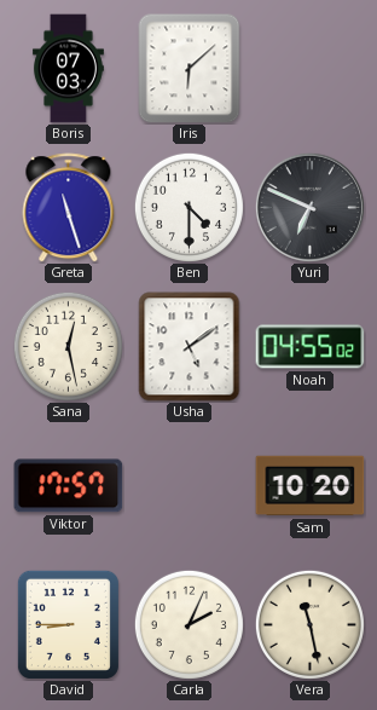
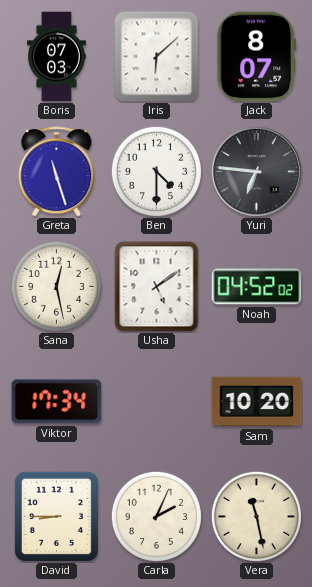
Jack: none -> 8:07 (257, 57)
Yuri: 6:49 -> 6:46 (256, 171)
Noah: 04:55 -> 04:52 (257, 287)
Viktor: 17:57 -> 17:34 (57, 402)
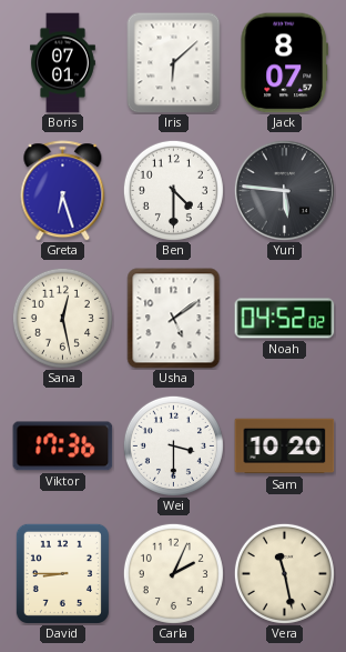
Boris: 07:03 -> 07:01 (62, 63)
Greta: 11:27 -> 6:27 (63, 191)
Yuri: 6:46 -> 5:46 (284, 190)
Viktor: 17:34 -> 17:36 (63, 447)
Wei: none -> 3:30 (173, 445)
